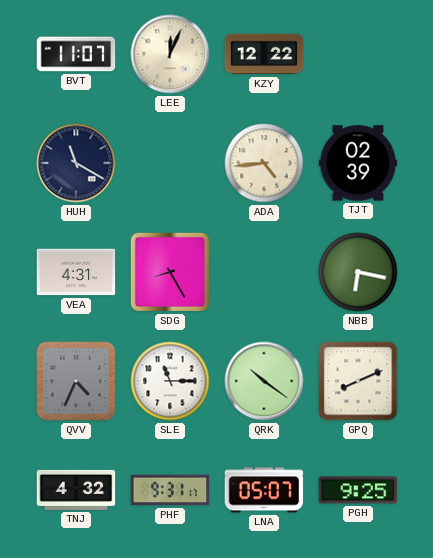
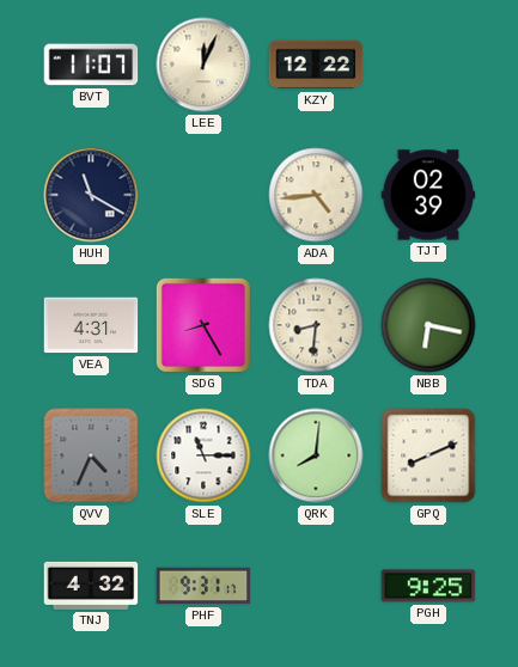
TDA: none -> 8:31 (316, 325)
QRK: 10:21 -> 8:01 (316, 455)
LNA: 05:07 -> none (264, 490)
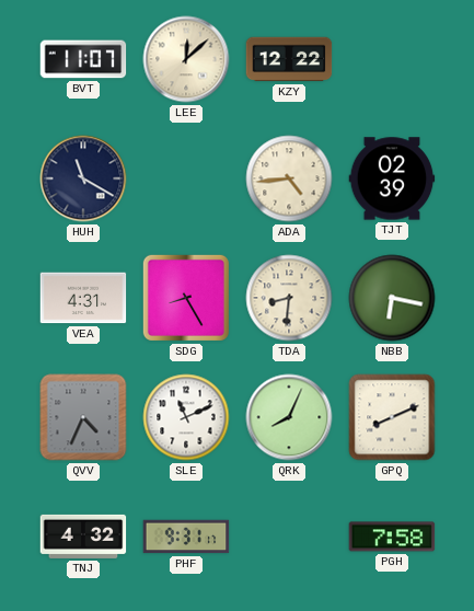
LEE: 12:04 -> 12:08 (186, 59)
SLE: 11:15 -> 11:11 (186, 417)
QRK: 8:01 -> 8:04 (289, 417)
PGH: 9:25 -> 7:58 (392, 537)
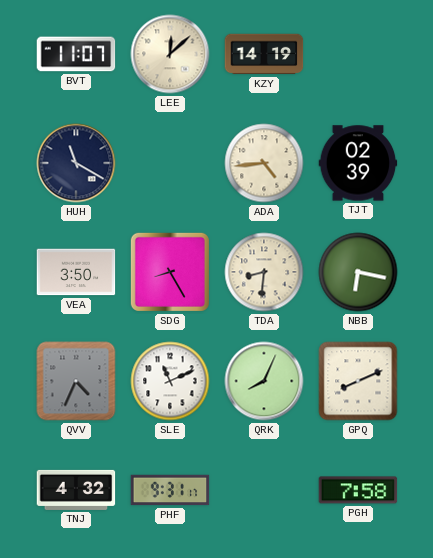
KZY: 12:22 -> 14:19 (264, 54)
VEA: 4:31 -> 3:50 (76, 272)
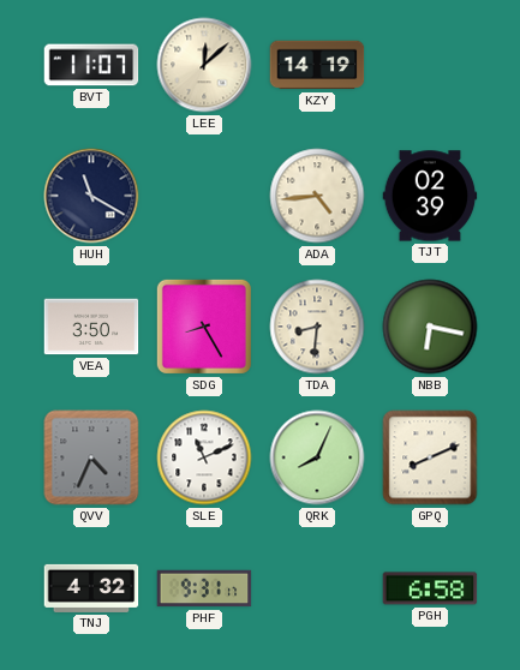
PGH: 7:58 -> 6:58 (430, 588)
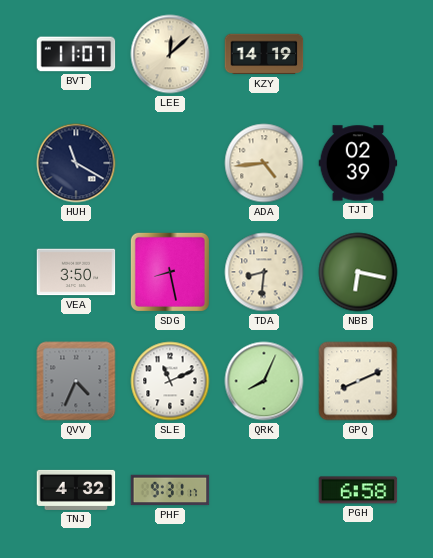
SDG: 8:25 -> 8:28 (170, 272)
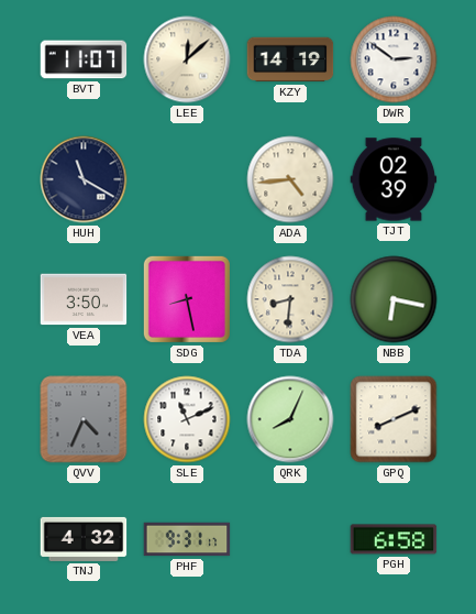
DWR: none -> 2:51 (394, 59)
